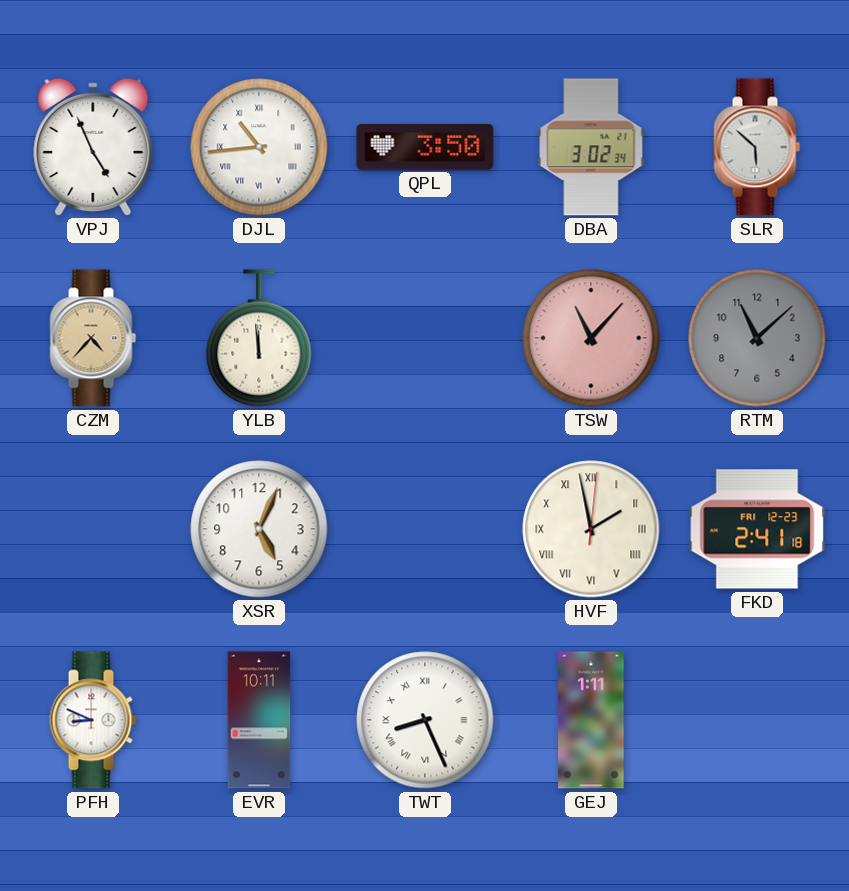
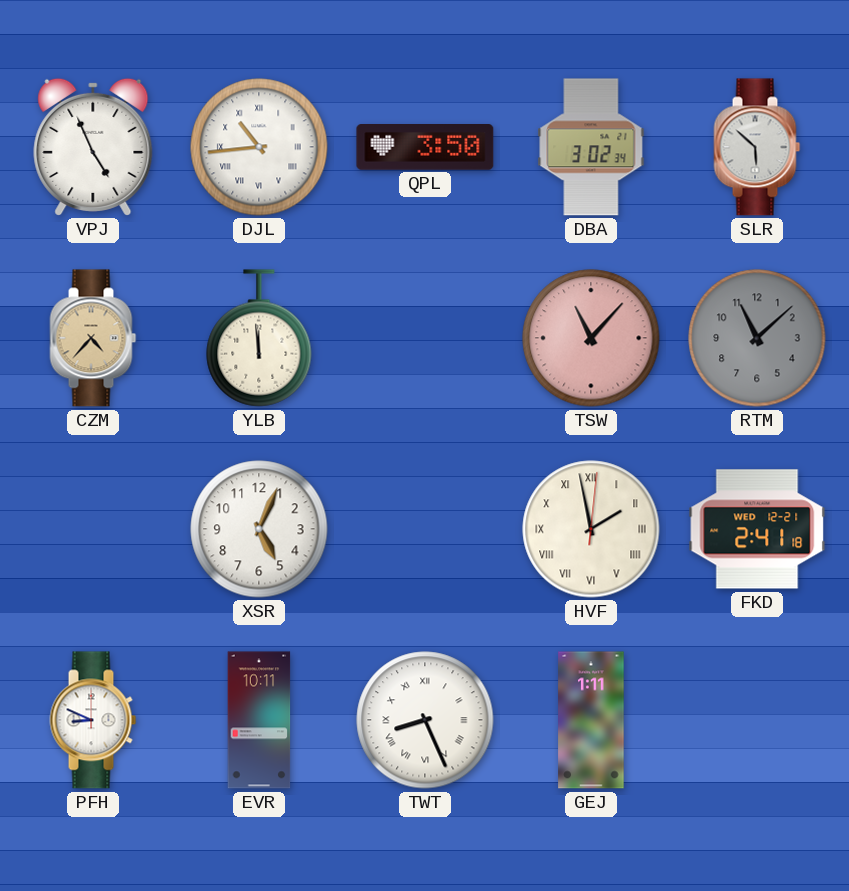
FKD date: FRI 12-23 -> WED 12-21 (757, 529)
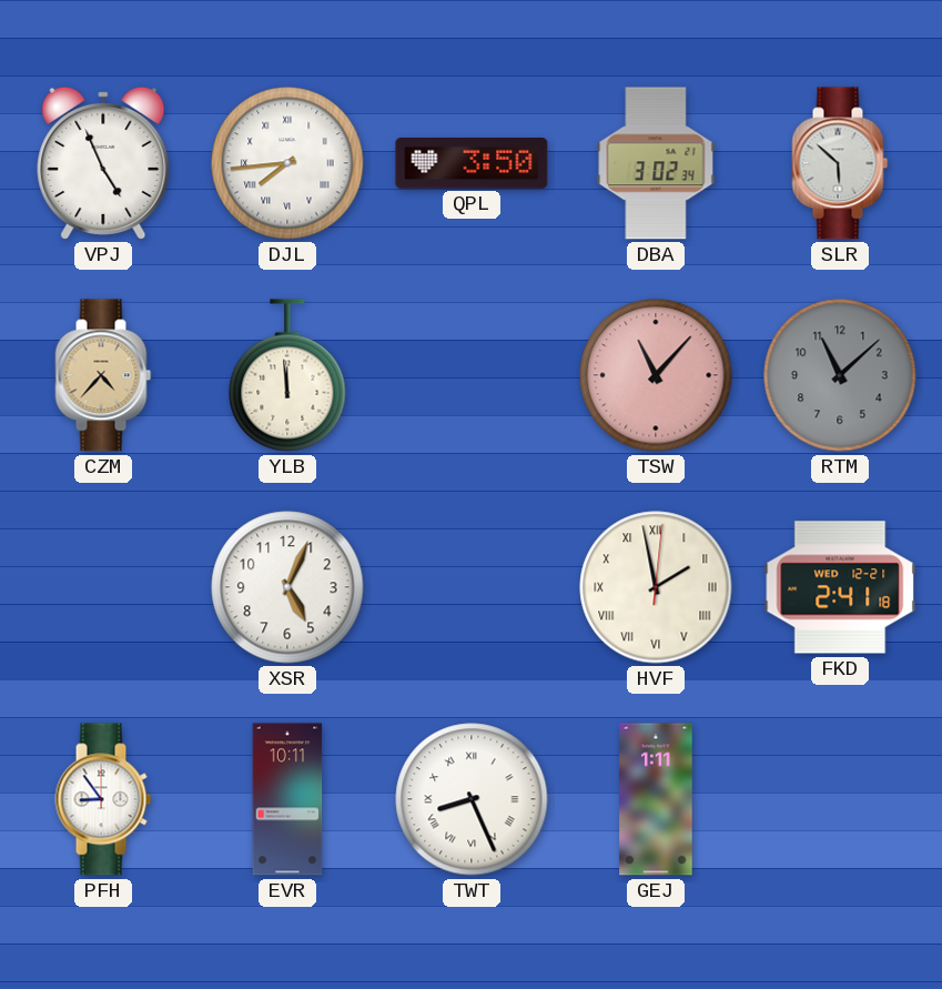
DJL: 10:44 -> 7:44 (287, 163)
PFH: 8:49 -> 8:54 (103, 799)
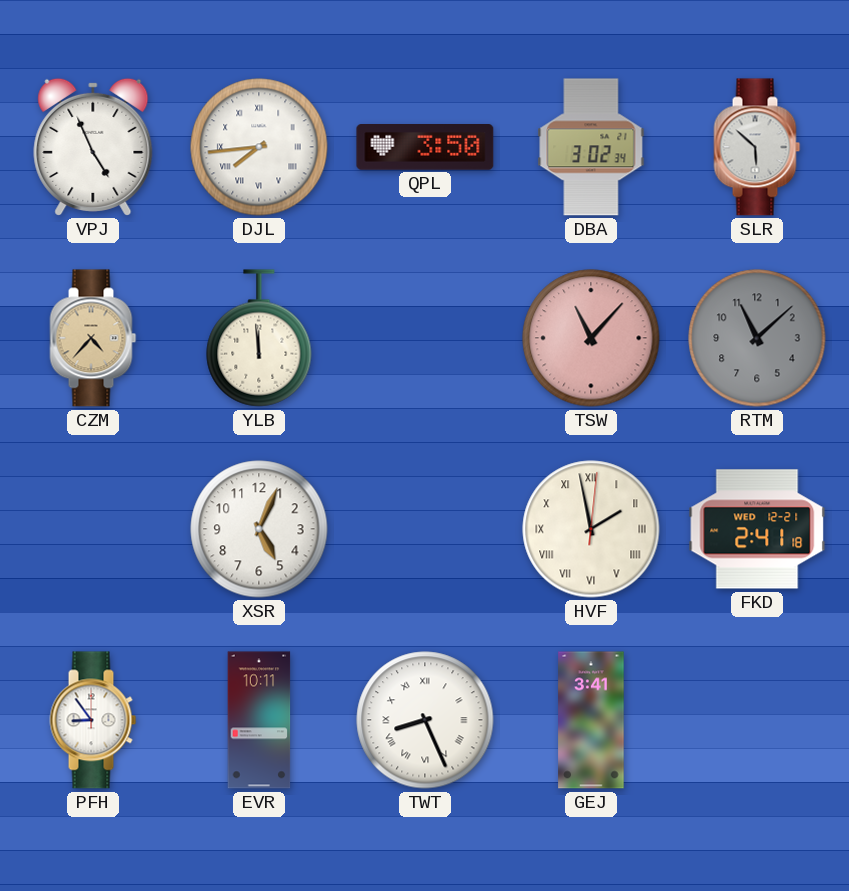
GEJ: 1:11 -> 3:41 (591, 720)
